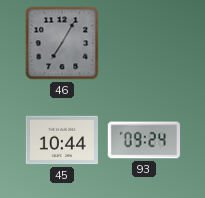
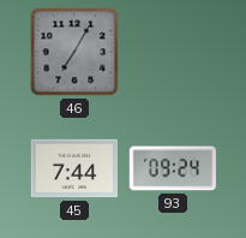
45: 10:44 -> 7:44 (74, 168)
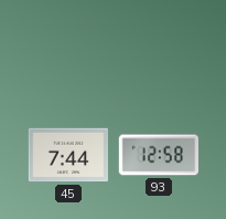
46: 7:05 -> none (74, 52)
93: 09:24 -> 12:58 (159, 155)
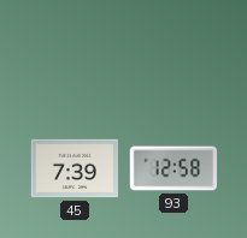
45: 7:44 -> 7:39 (75, 168)
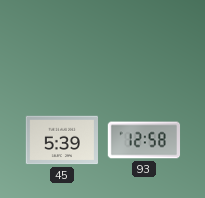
45: 7:39 -> 5:39 (62, 140)
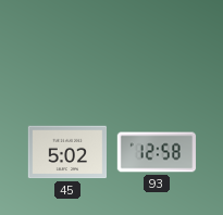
45: 5:39 -> 5:02 (67, 152)
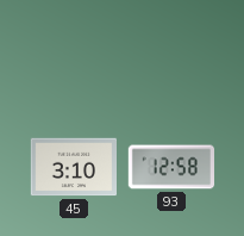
45: 5:02 -> 3:10 (74, 167)
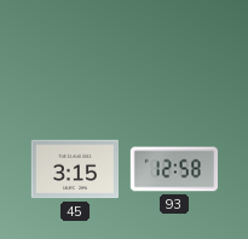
45: 3:10 -> 3:15 (75, 169)
